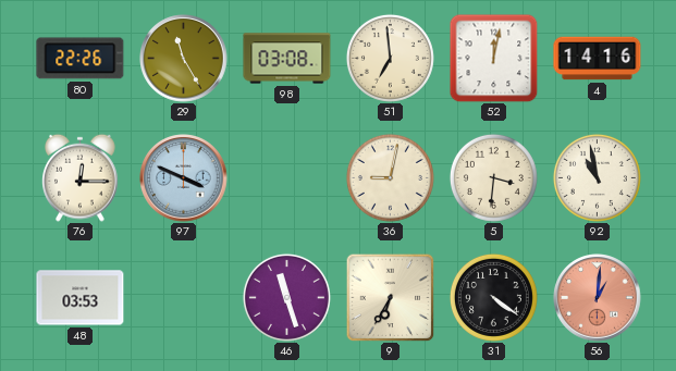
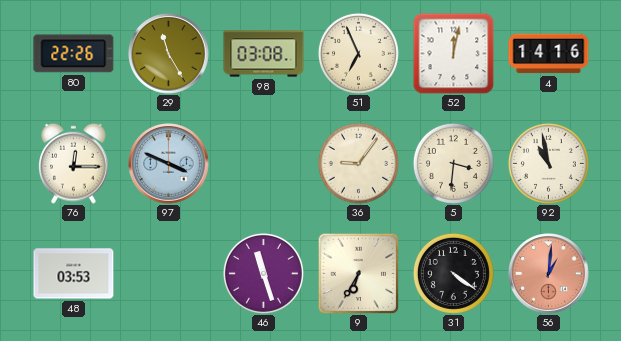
51: 6:59 -> 6:56 (358, 53)
36: 9:02 -> 9:06 (358, 163)
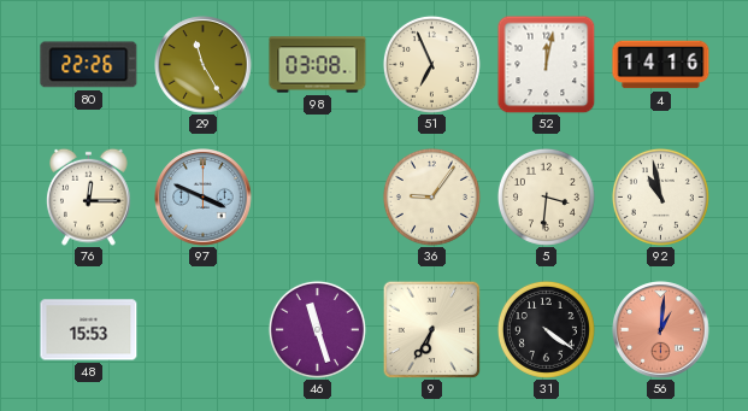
48: 03:53 -> 15:53 (89, 330)
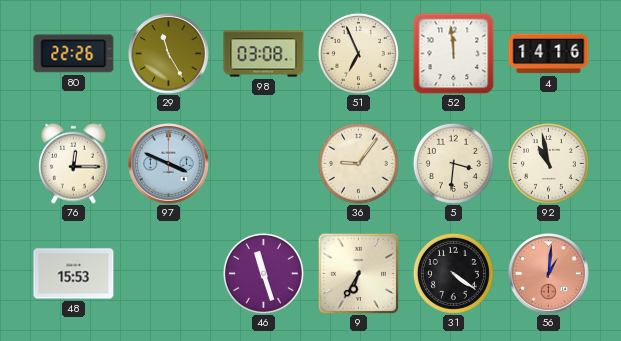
52: 12:02 -> 11:59 (453, 53)
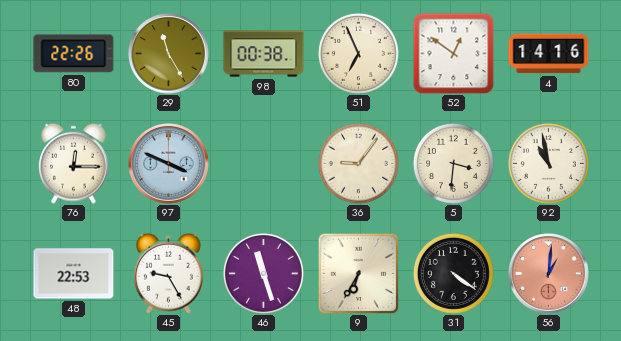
98: 03:08 -> 00:38 (264, 54)
52: 11:59 -> 12:51 (453, 53)
48: 15:53 -> 22:53 (74, 274)
45: none -> 9:25 (169, 273)
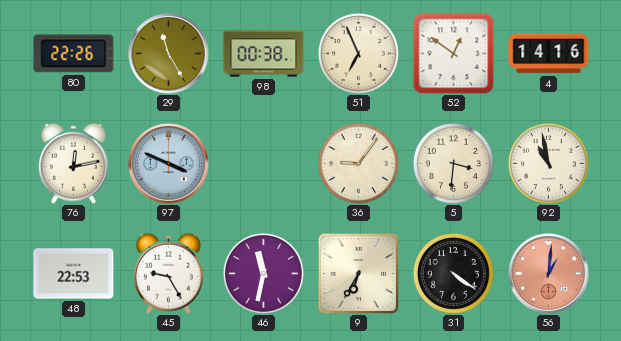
76: 12:15 -> 12:13 (74, 163)
46: 11:27 -> 11:32 (263, 273)
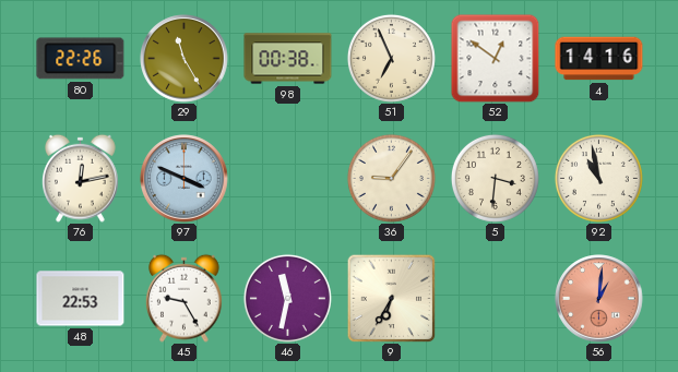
31: 4:21 -> none (453, 273)
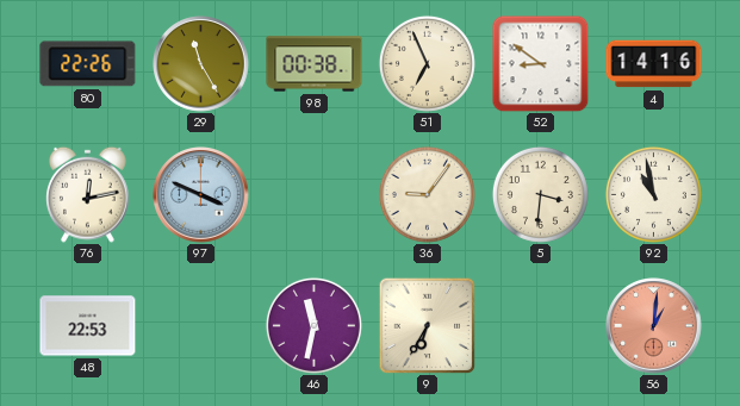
52: 12:51 -> 8:51 (540, 63)
45: 9:25 -> none (185, 298)
